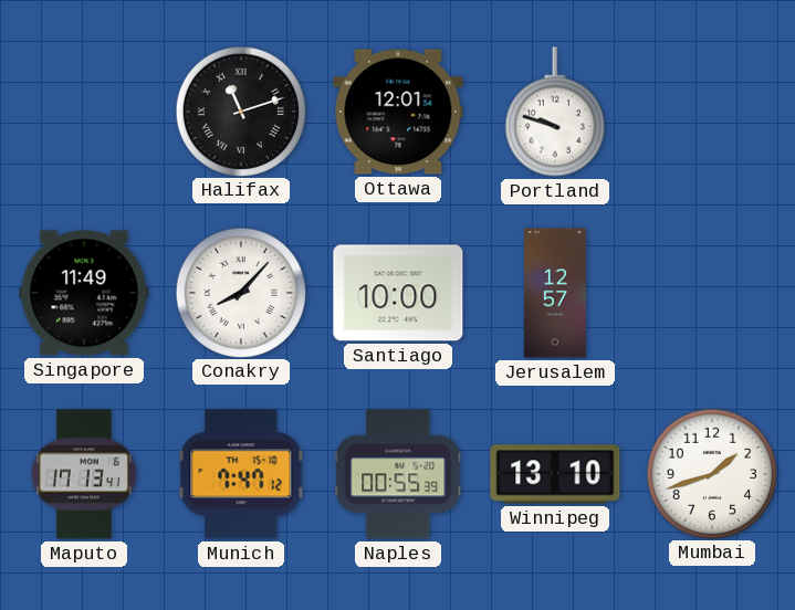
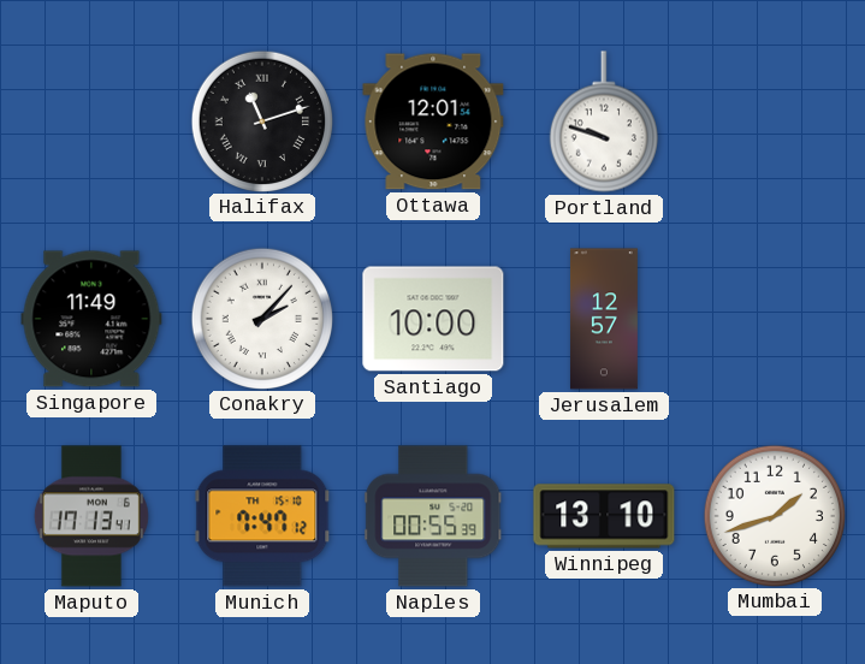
Conakry: 8:07 -> 2:07 (261, 318)
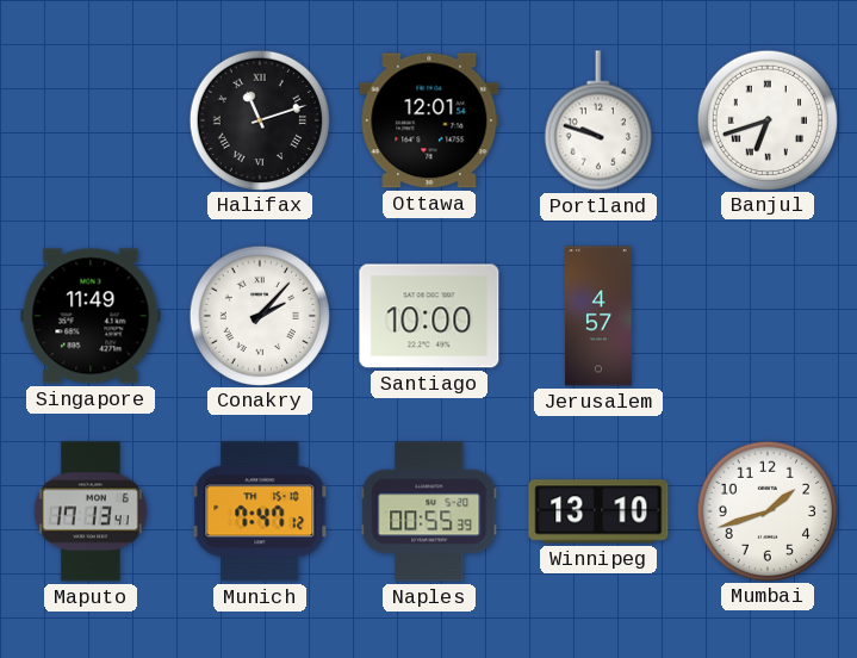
Banjul: none -> 6:42 (766, 119)
Jerusalem: 12:57 -> 4:57 (598, 316)
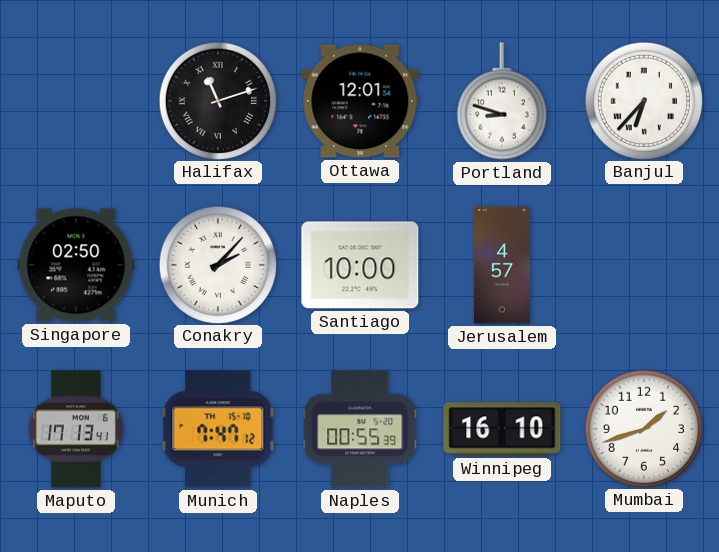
Portland: 9:48 -> 8:48 (502, 101)
Banjul: 6:42 -> 6:37 (643, 100)
Singapore: 11:49 -> 02:50 (76, 265)
Winnipeg: 13:10 -> 16:10 (502, 429)
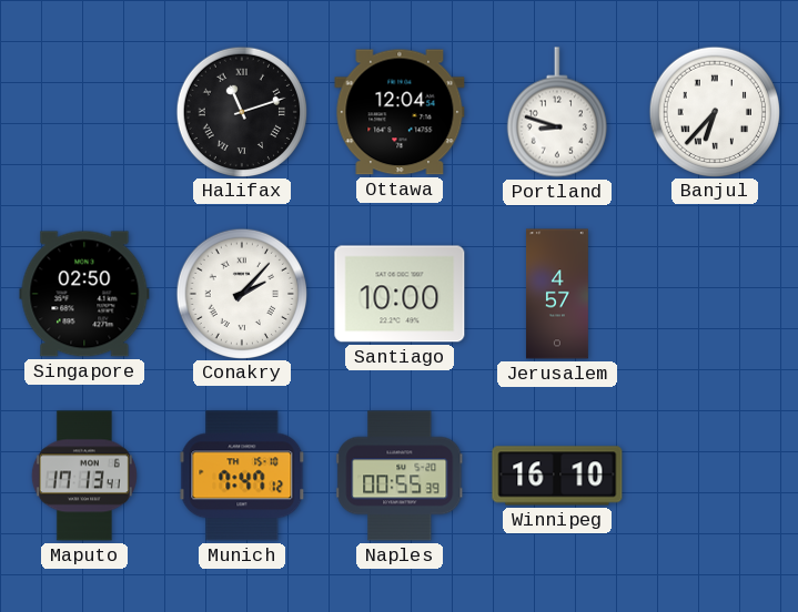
Ottawa: 12:01 -> 12:04 (400, 112)
Mumbai: 1:42 -> none (643, 428)
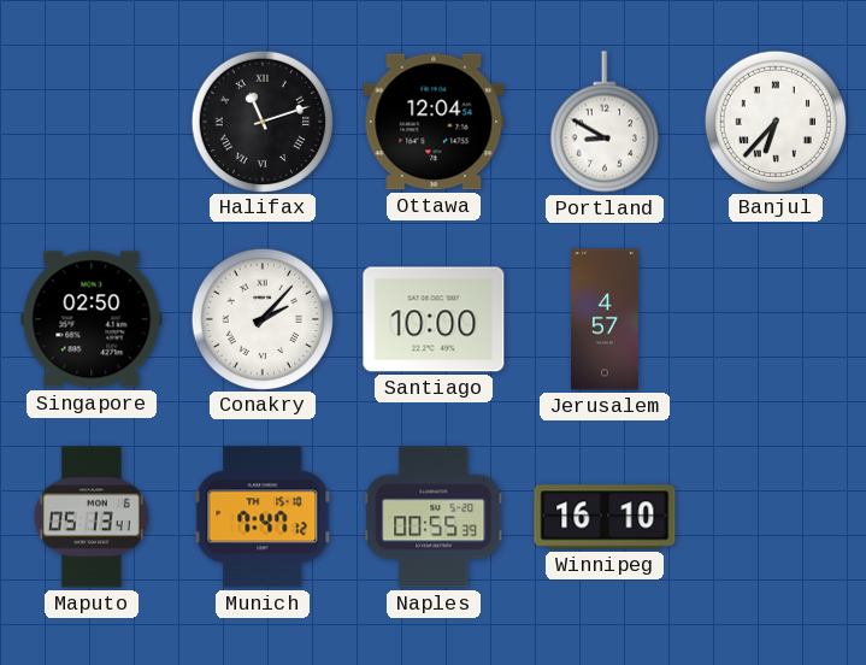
Portland: 8:48 -> 8:50 (605, 122)
Maputo: 17:13 -> 05:13 (92, 517)
